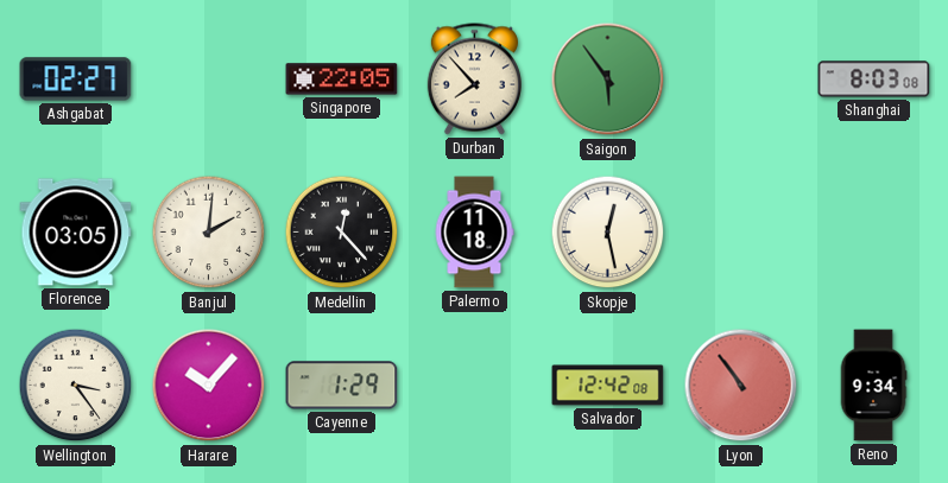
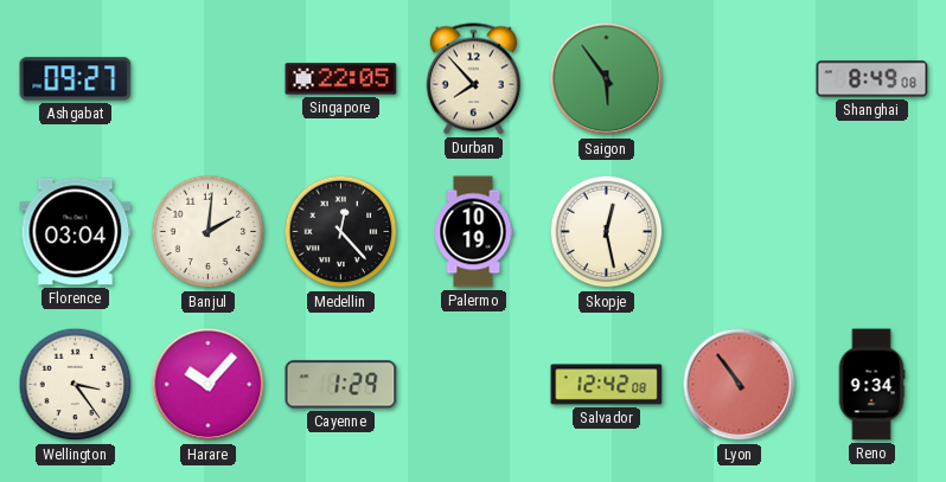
Ashgabat: 02:27 -> 09:27 (76, 79)
Shanghai: 8:03 -> 8:49 (873, 79)
Florence: 03:05 -> 03:04 (76, 232)
Palermo: 11:18 -> 10:19 (473, 232)
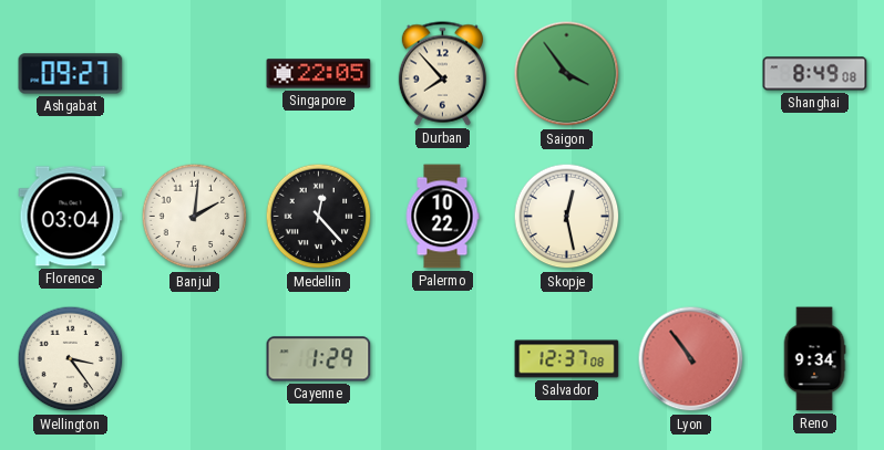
Saigon: 5:54 -> 3:54 (567, 74)
Palermo: 10:19 -> 10:22 (442, 217)
Harare: 10:07 -> none (209, 385)
Salvador: 12:42 -> 12:37 (567, 359)
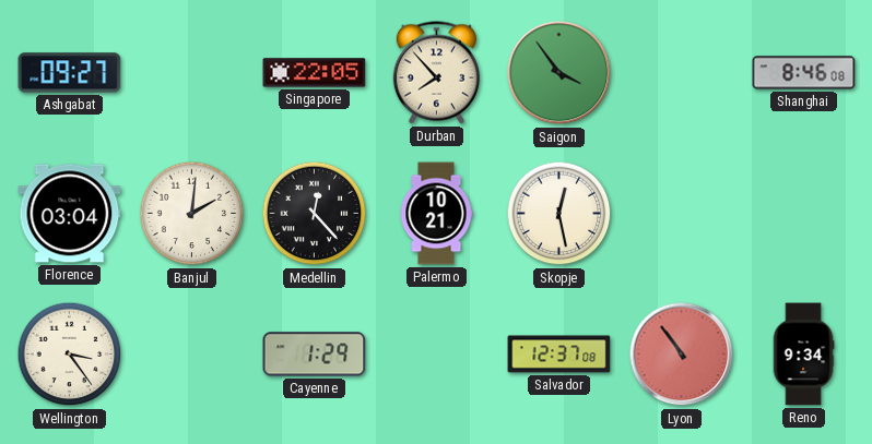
Shanghai: 8:49 -> 8:46 (804, 73)
Palermo: 10:22 -> 10:21 (436, 214)
